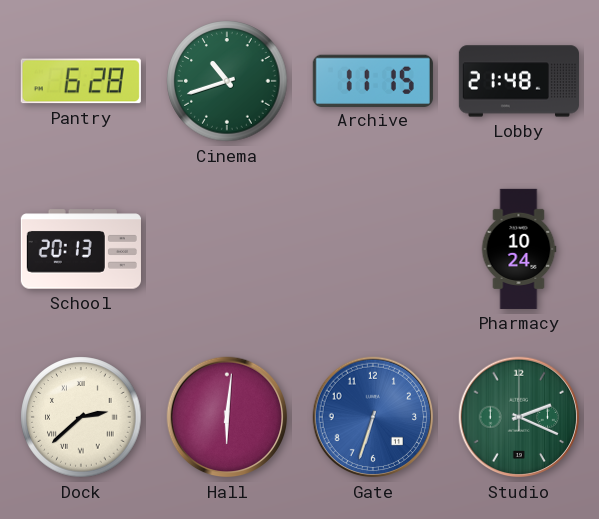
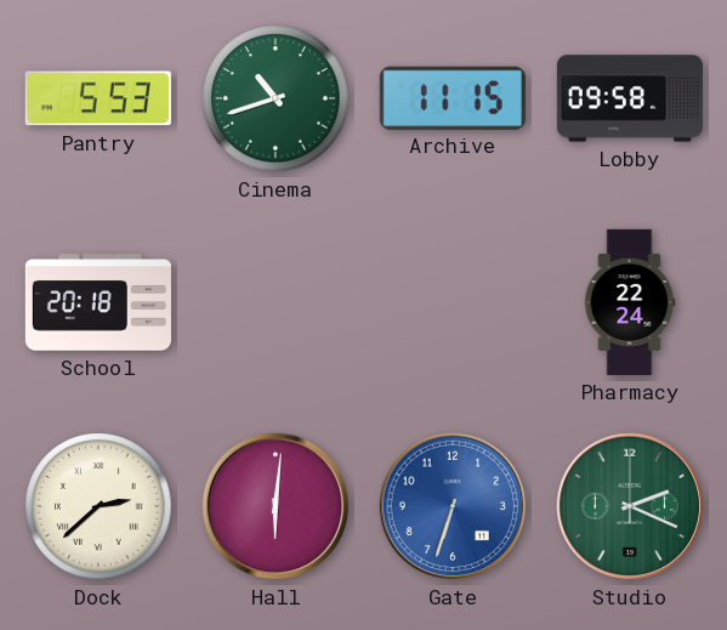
Pantry: 6:28 -> 5:53 (98, 98)
Lobby: 21:48 -> 09:58 (630, 98)
School: 20:13 -> 20:18 (98, 302)
Pharmacy: 10:24 -> 22:24 (630, 302)
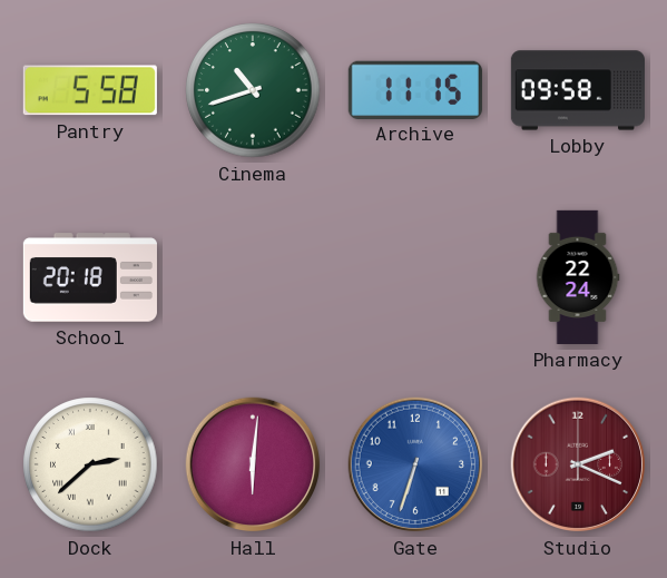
Pantry: 5:53 -> 5:58 (90, 90)
Studio dial: green -> burgundy (578, 464)
